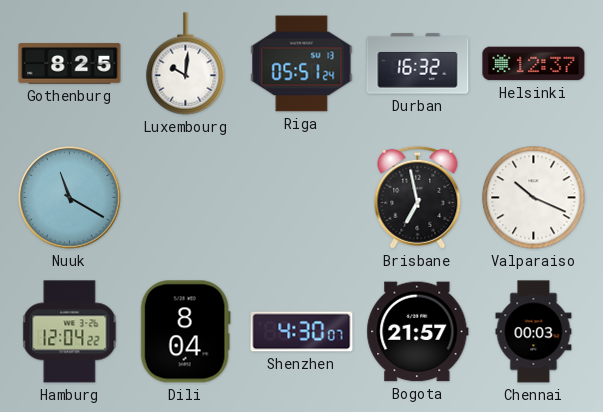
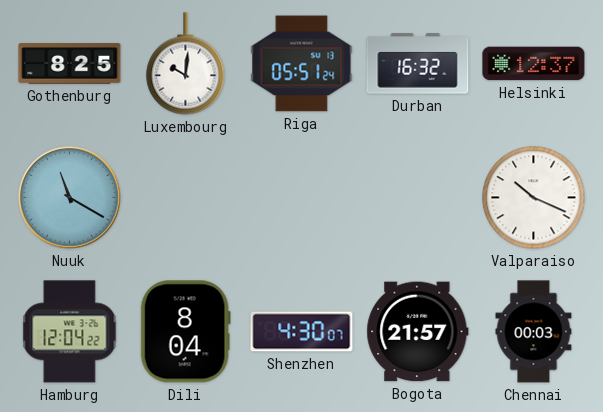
Brisbane: 6:58 -> none (418, 197)
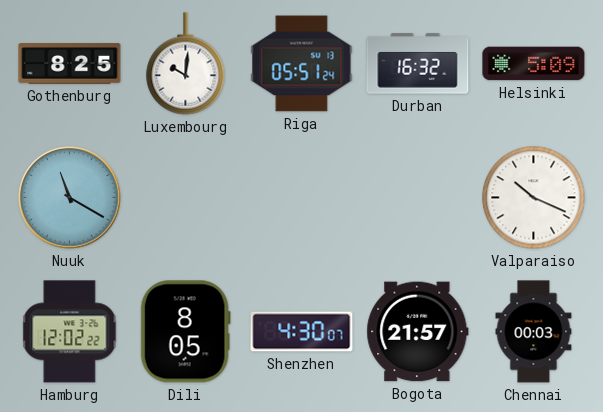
Helsinki: 12:37 -> 5:09 (534, 64)
Hamburg: 12:04 -> 12:02 (70, 332)
Dili: 8:04 -> 8:05 (185, 332)
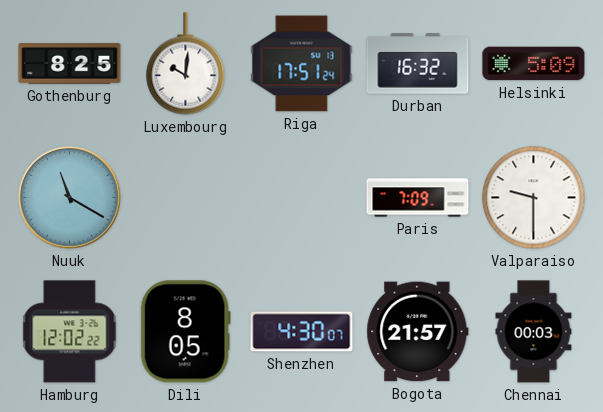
Riga: 05:51 -> 17:51 (302, 64)
Paris: none -> 7:09 (418, 198)
Valparaiso: 10:19 -> 9:30 (534, 198)
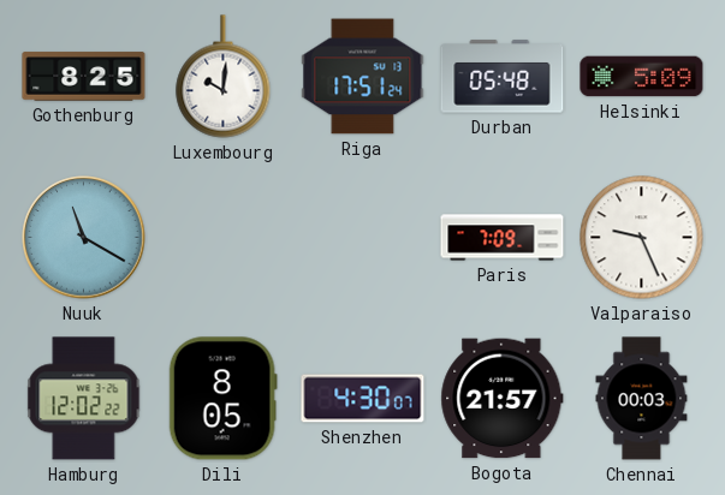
Durban: 16:32 -> 05:48 (503, 77)
Valparaiso: 9:30 -> 9:26 (642, 238)
